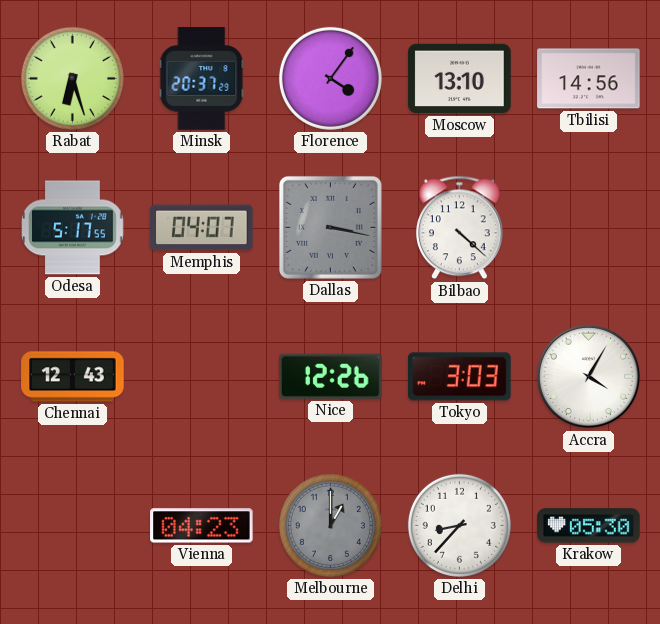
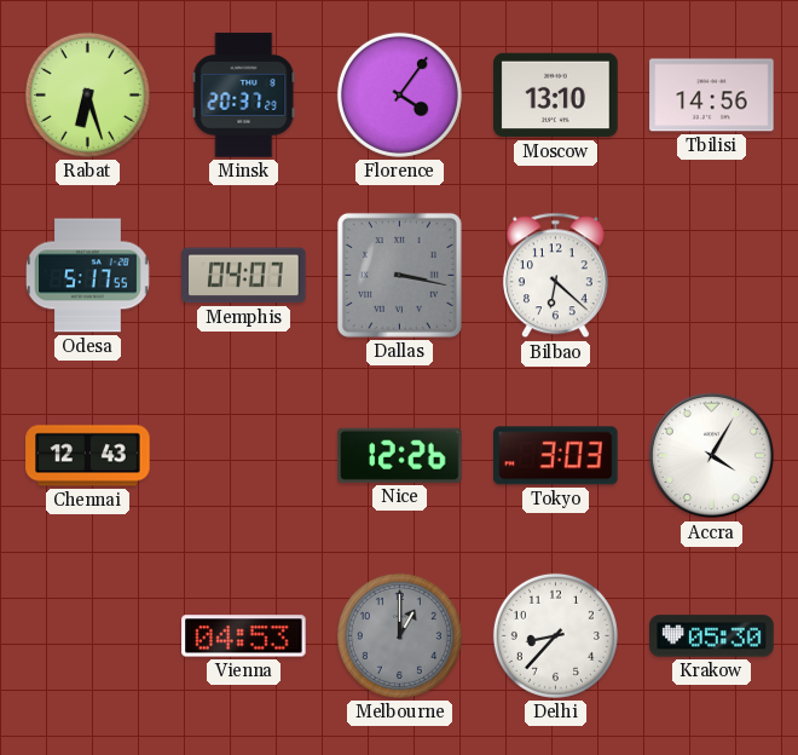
Bilbao: 4:22 -> 6:22 (555, 276)
Vienna: 04:23 -> 04:53 (244, 636)
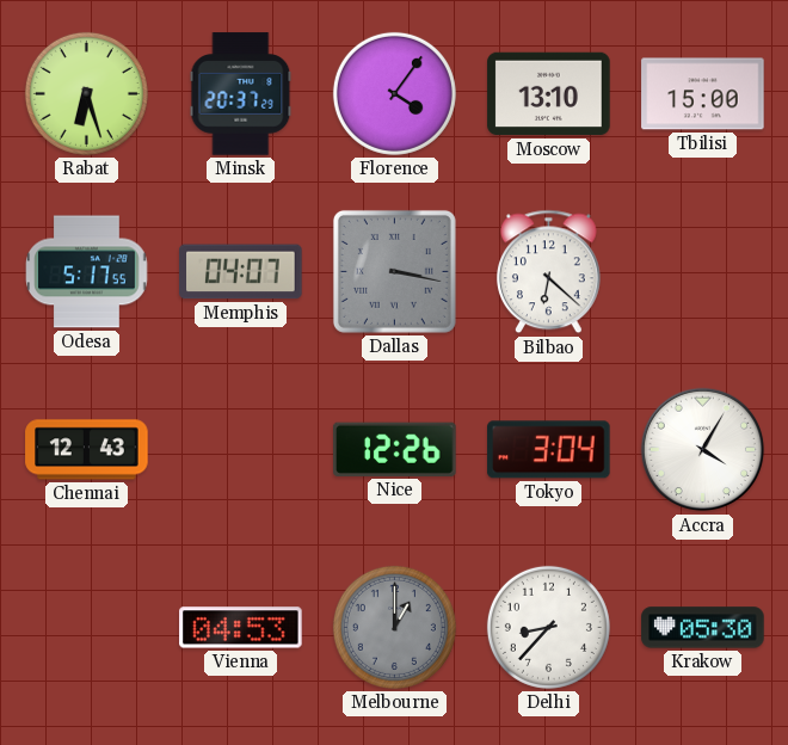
Tbilisi: 14:56 -> 15:00 (703, 94)
Tokyo: 3:03 -> 3:04 (549, 450)
